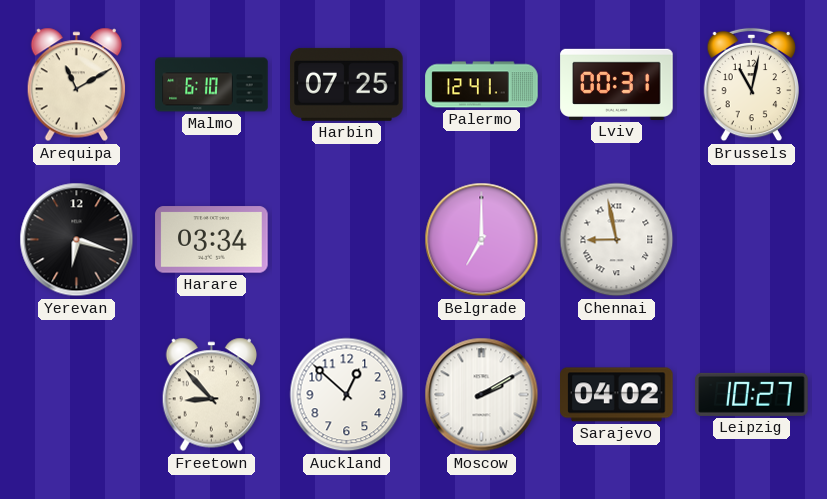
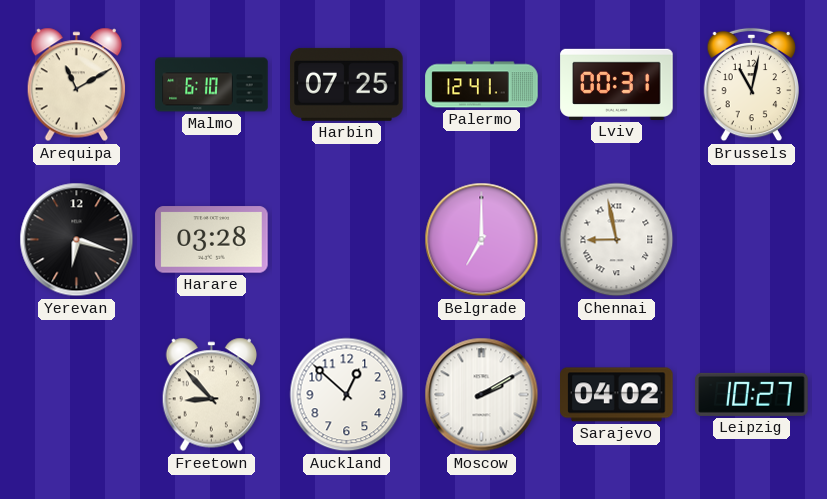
Harare: 03:34 -> 03:28 (212, 240)
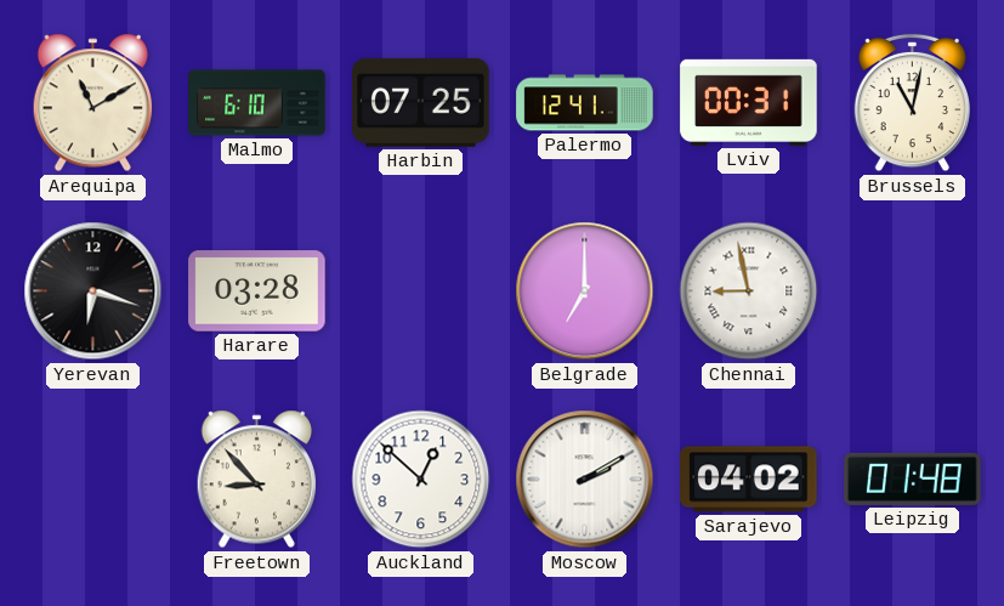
Leipzig: 10:27 -> 01:48 (913, 478)
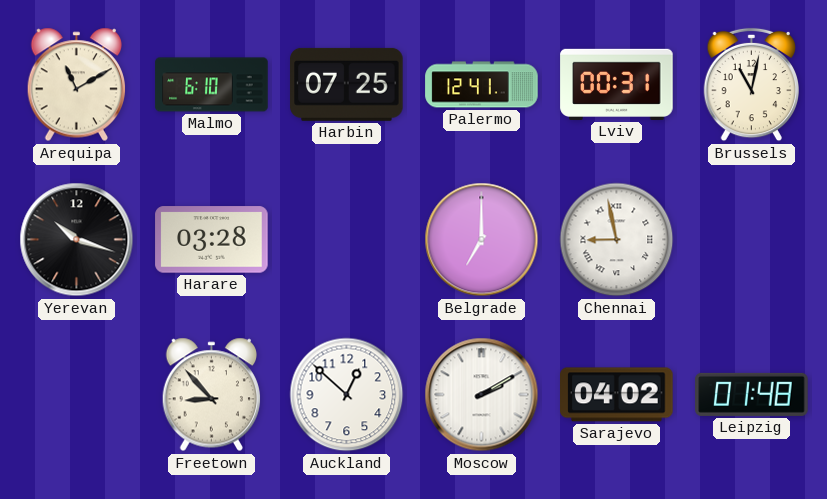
Yerevan: 6:18 -> 10:18 (77, 240)
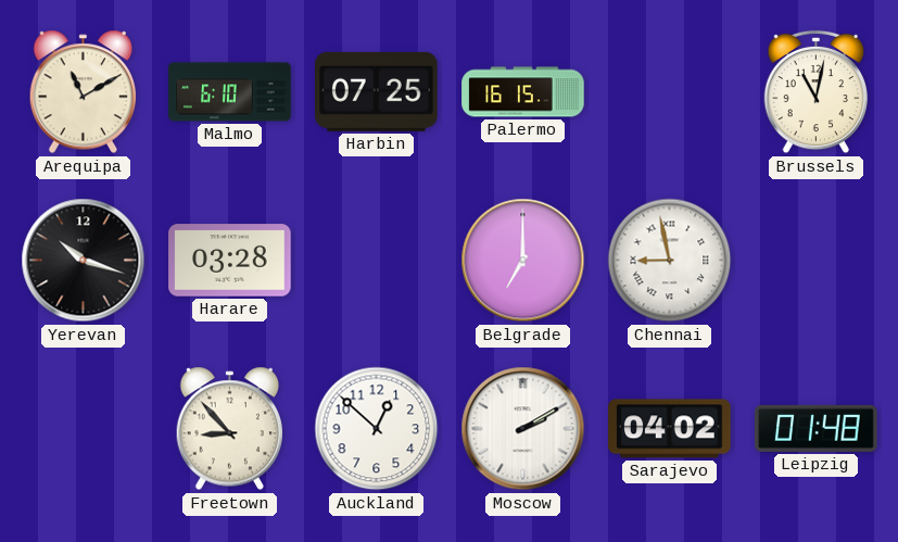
Palermo: 12:41 -> 16:15 (523, 92)
Lviv: 00:31 -> none (617, 84)
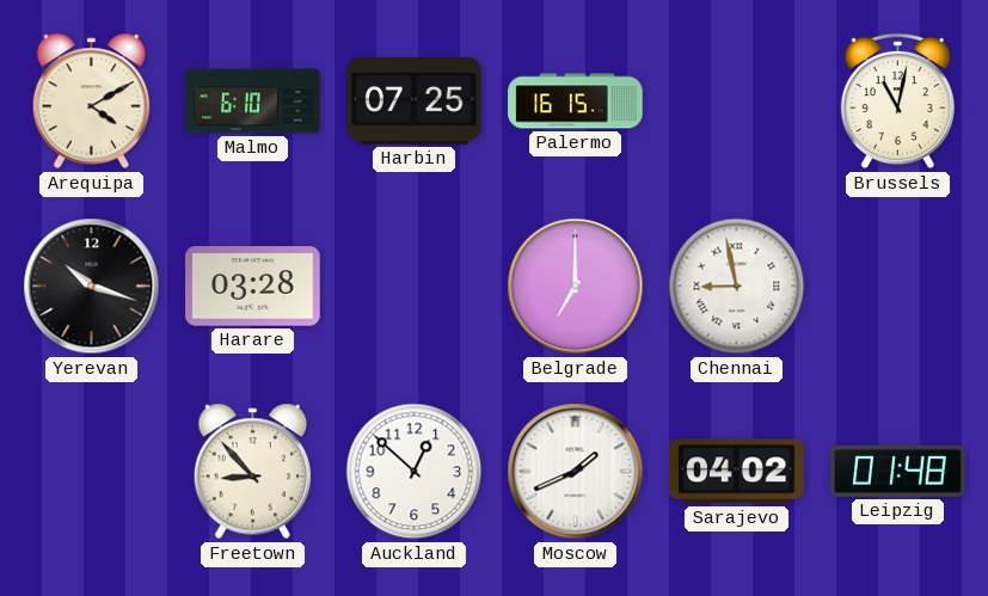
Arequipa: 11:10 -> 4:10 (92, 102)
Moscow: 2:10 -> 1:41 (576, 472)
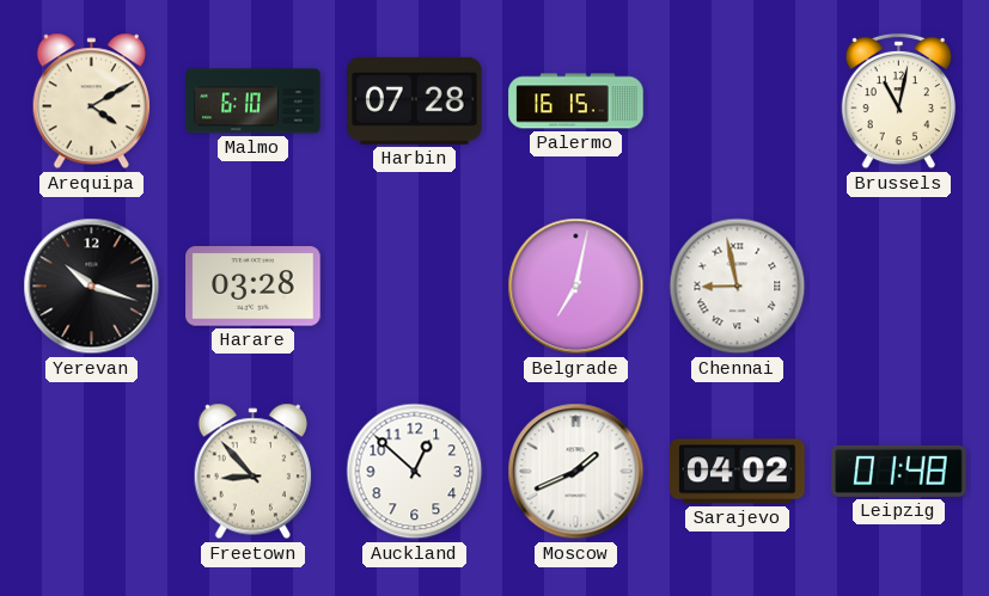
Harbin: 07:25 -> 07:28 (415, 100)
Belgrade: 7:00 -> 7:02 (576, 287)
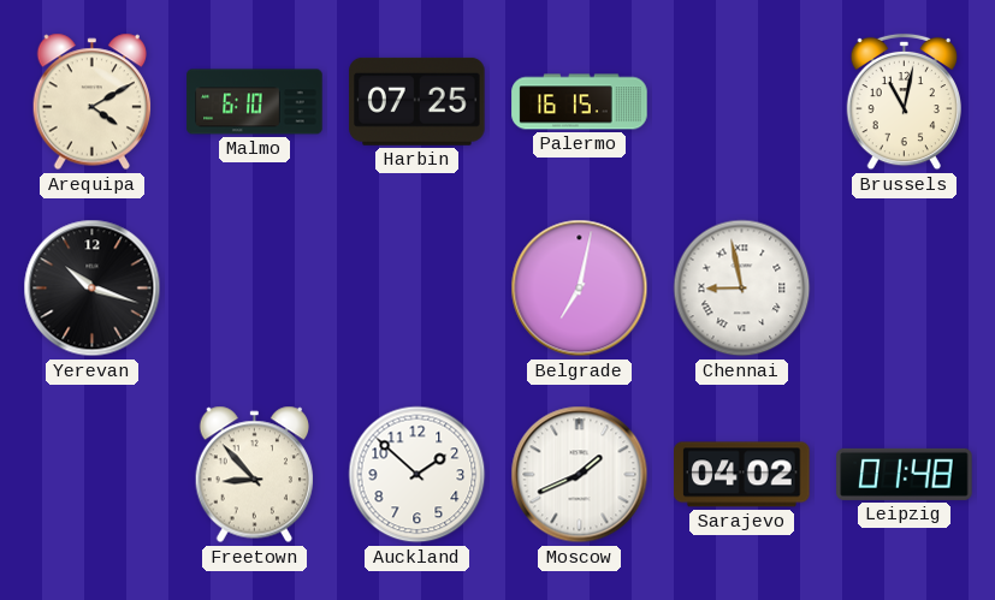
Harbin: 07:28 -> 07:25 (417, 101)
Harare: 03:28 -> none (254, 287)
Auckland: 12:52 -> 1:52 (417, 475)
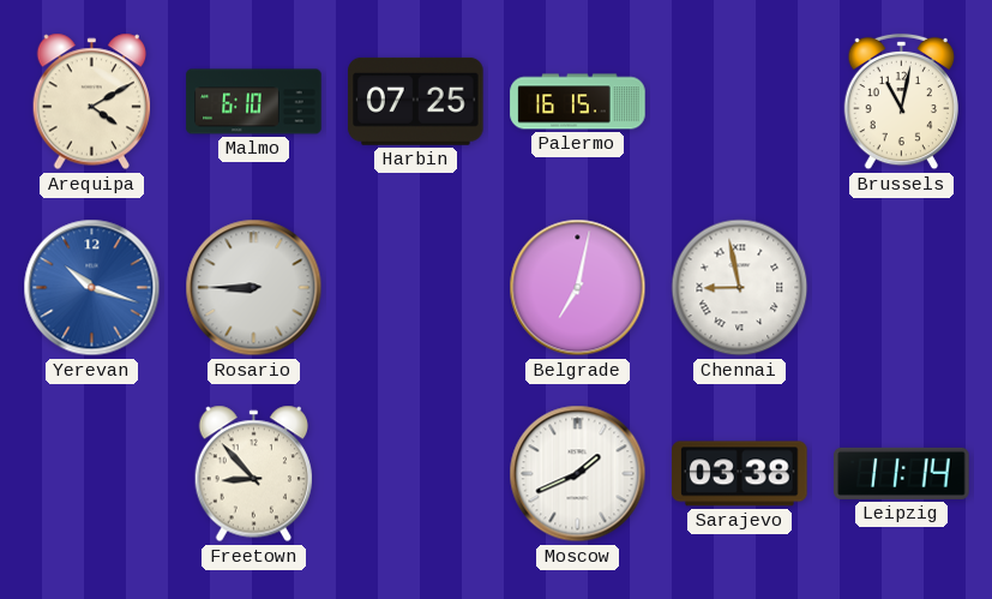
Yerevan dial: black -> blue (92, 288)
Rosario: none -> 8:45 (254, 288)
Auckland: 1:52 -> none (417, 475)
Sarajevo: 04:02 -> 03:38 (740, 474)
Leipzig: 01:48 -> 11:14 (902, 473)
